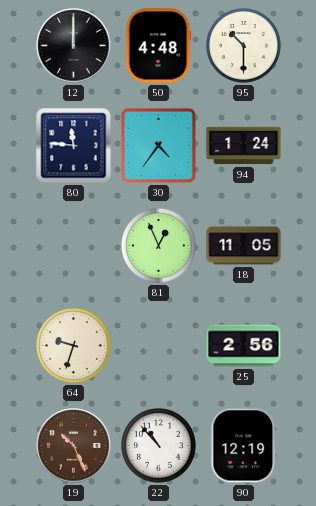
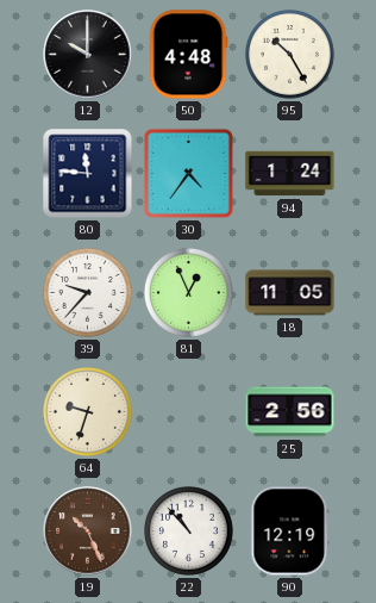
12: 12:00 -> 10:00 (88, 55)
95: 10:30 -> 10:25 (290, 55)
39: none -> 9:37 (88, 293)
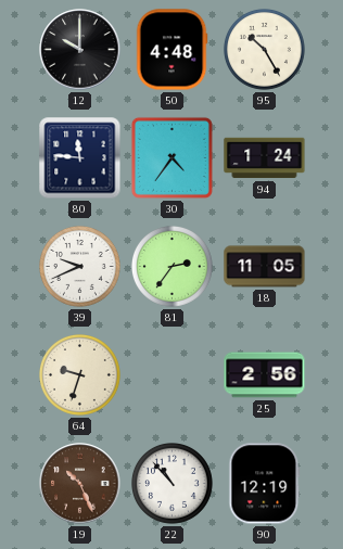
39: 9:37 -> 9:41 (80, 267)
81: 12:56 -> 2:36 (173, 267)
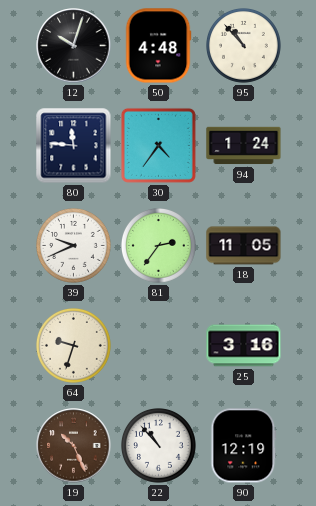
12: 10:00 -> 10:03 (74, 46)
95: 10:25 -> 10:53 (244, 46)
25: 2:56 -> 3:16 (244, 346)
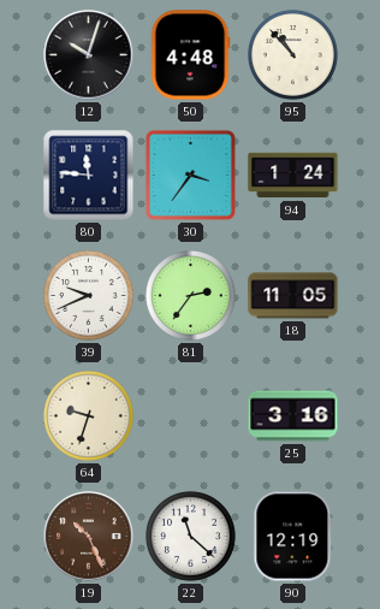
30: 4:36 -> 3:36 (190, 175)
22: 10:53 -> 11:22 (191, 537)
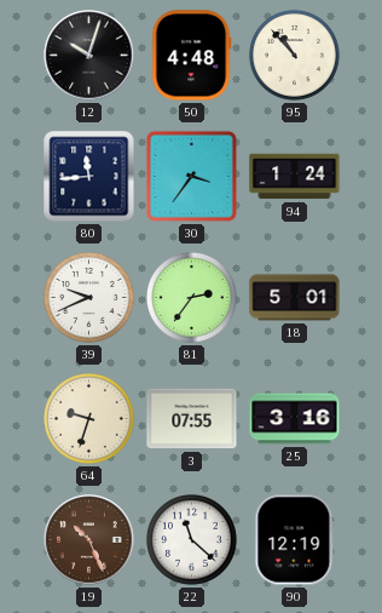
80: 11:46 -> 11:44 (89, 177)
18: 11:05 -> 5:01 (295, 298)
3: none -> 07:55 (192, 419)
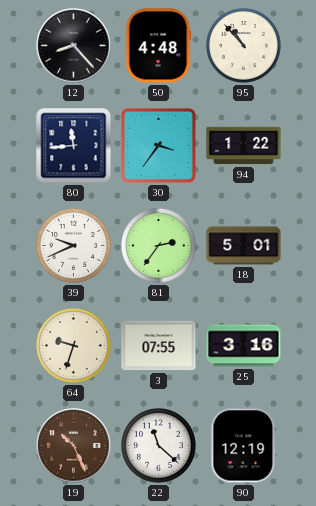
12: 10:03 -> 8:23 (74, 46)
94: 1:24 -> 1:22 (244, 146)
